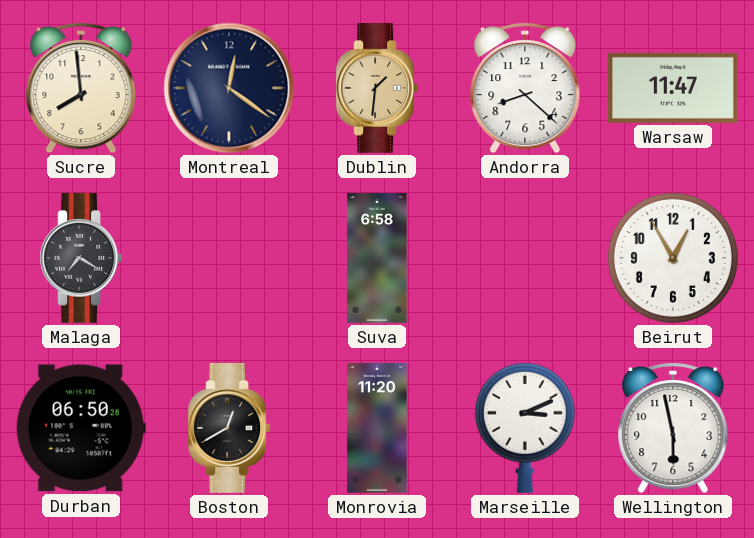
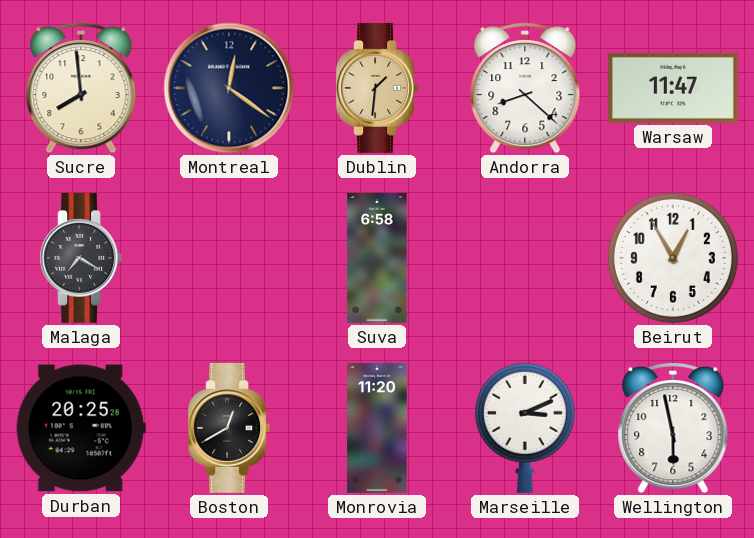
Durban: 06:50 -> 20:25 (81, 428)
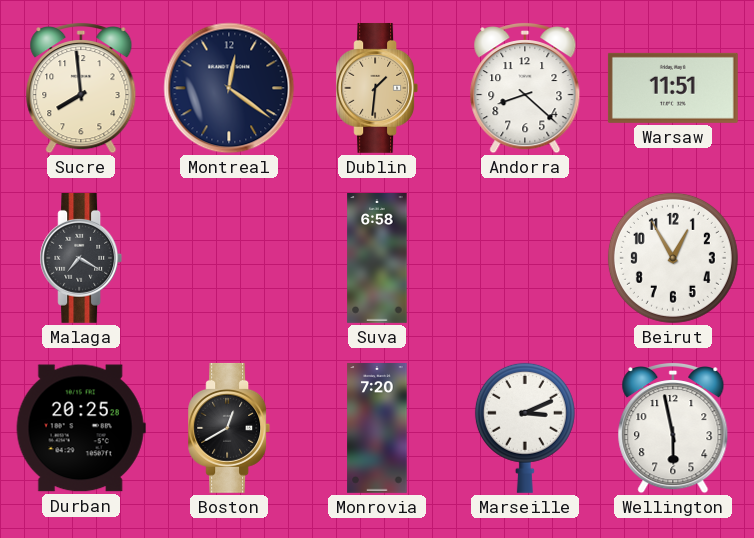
Warsaw: 11:47 -> 11:51 (673, 88)
Monrovia: 11:20 -> 7:20 (377, 429)
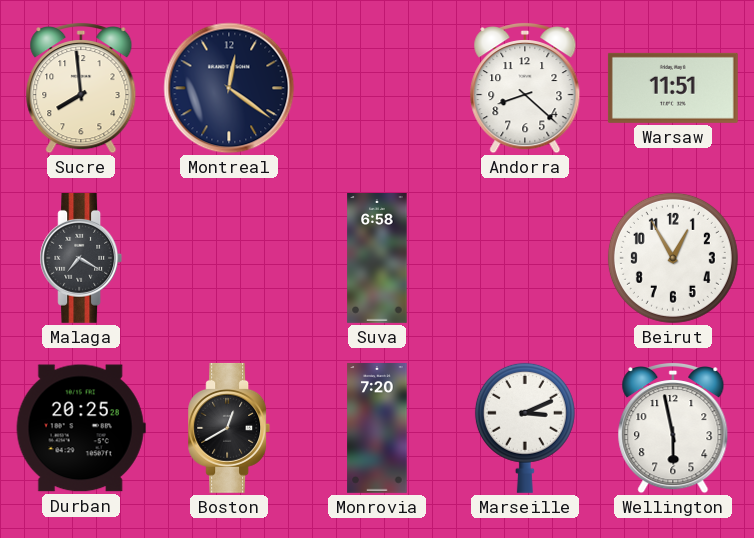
Dublin: 1:31 -> none (377, 88)
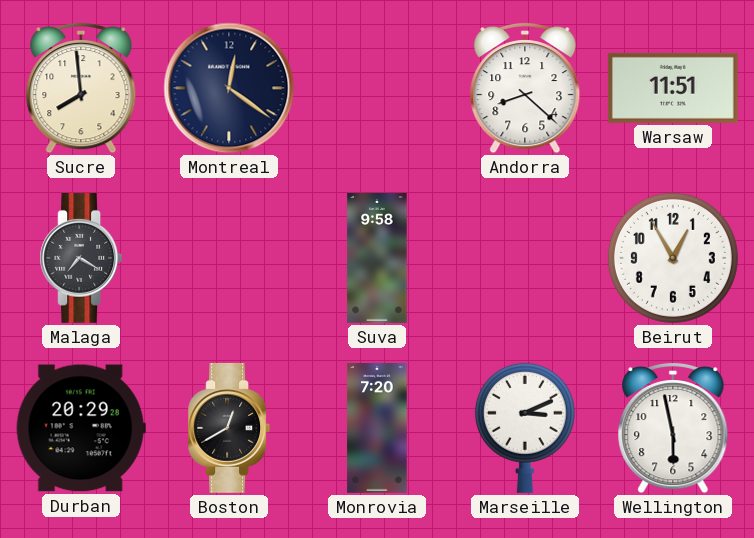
Suva: 6:58 -> 9:58 (377, 259)
Durban: 20:25 -> 20:29 (81, 428)
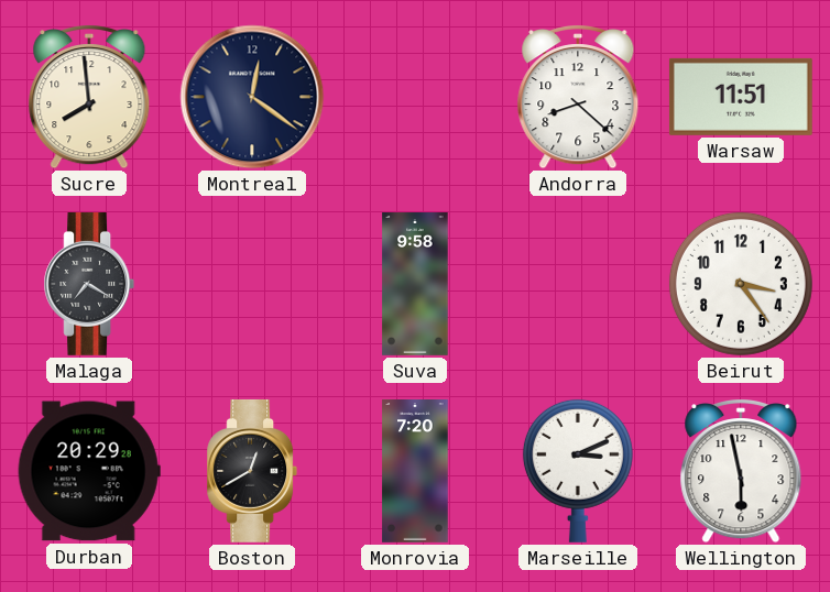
Beirut: 12:55 -> 3:24 (741, 284)
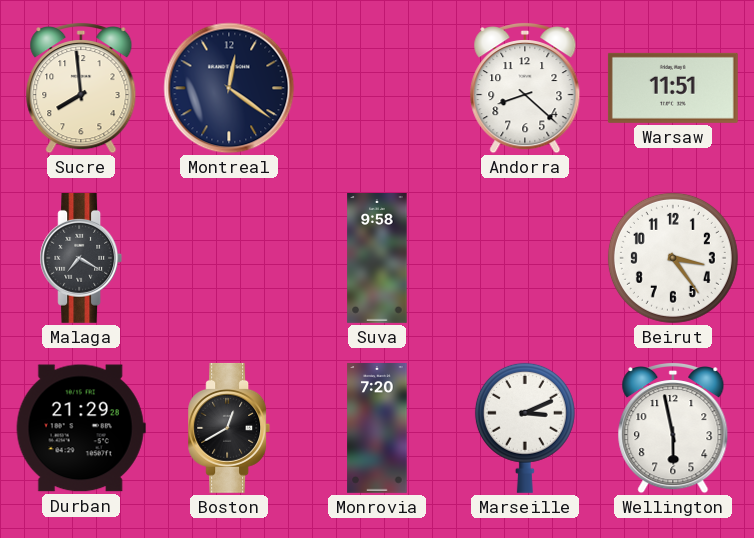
Durban: 20:29 -> 21:29 (81, 428)
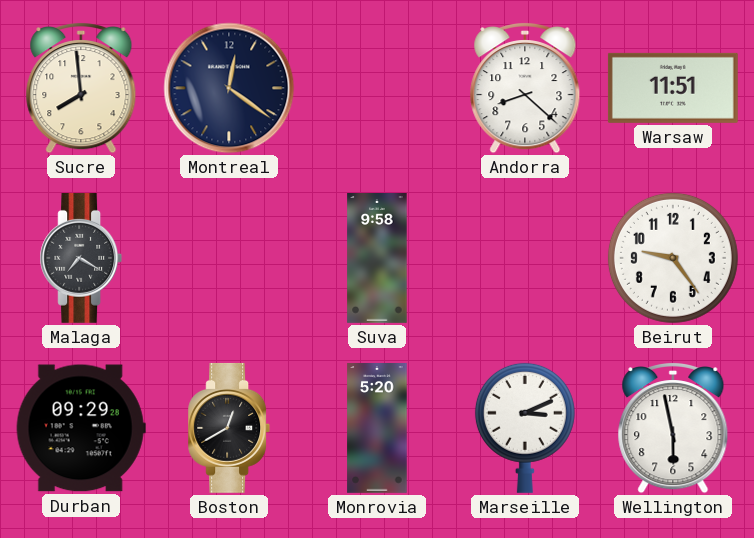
Beirut: 3:24 -> 9:24 (673, 258)
Durban: 21:29 -> 09:29 (81, 428)
Monrovia: 7:20 -> 5:20 (377, 429)
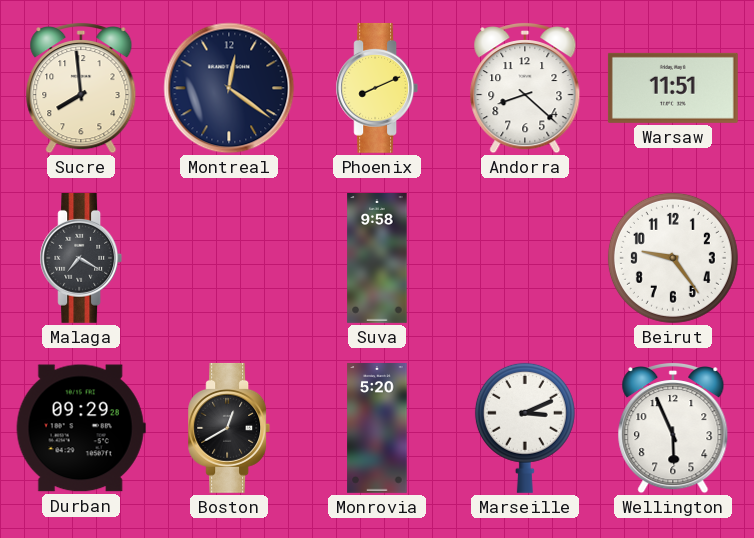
Phoenix: none -> 8:11 (377, 88)
Wellington: 5:58 -> 5:56 (673, 428)
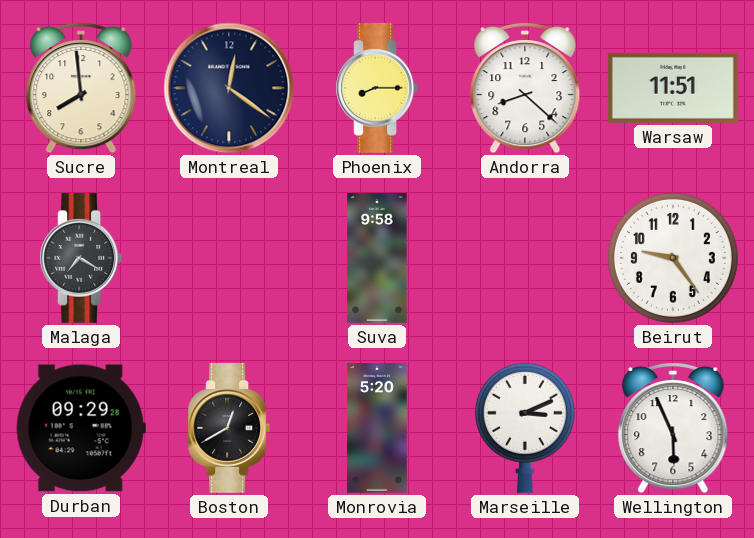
Phoenix: 8:11 -> 8:15 (377, 88)
